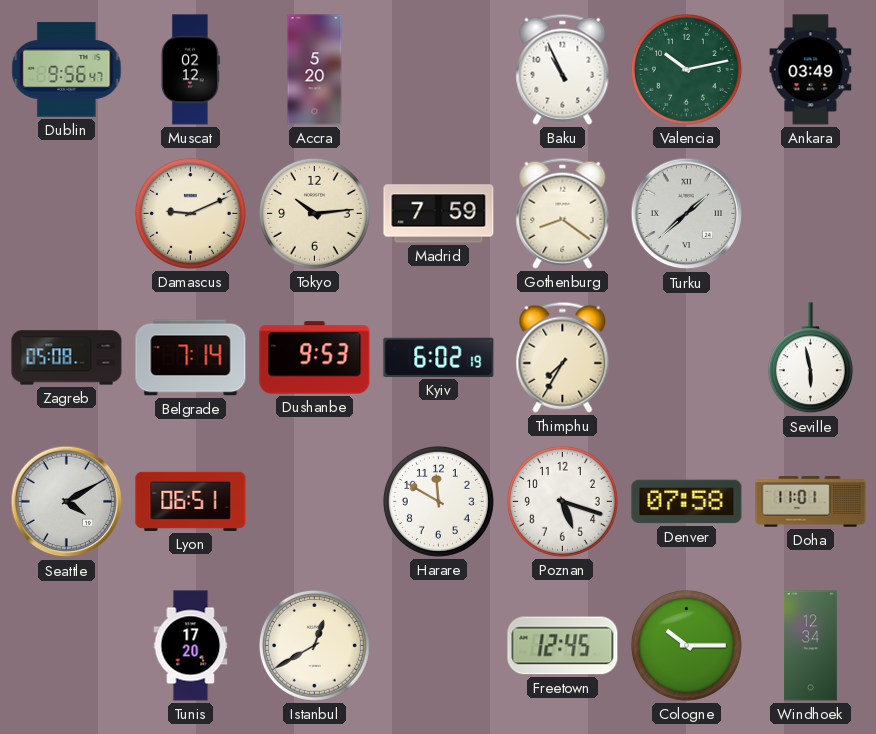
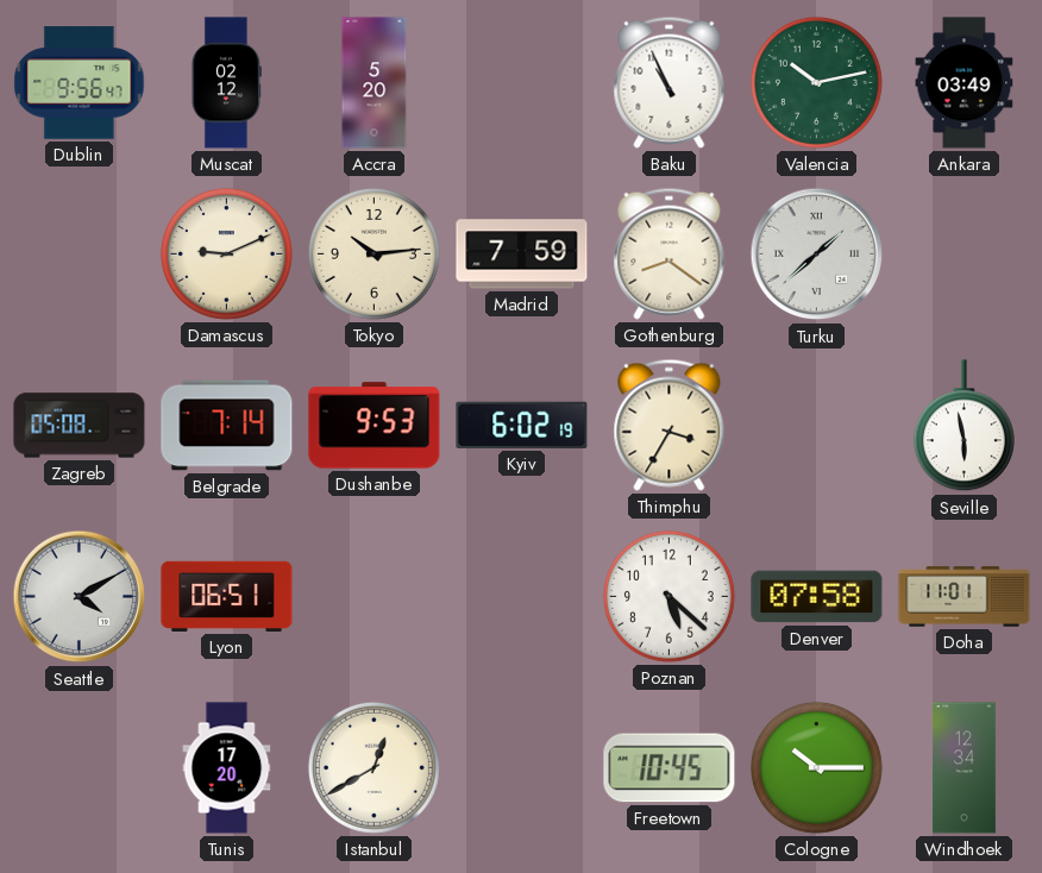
Thimphu: 7:35 -> 3:35 (670, 425)
Harare: 11:50 -> none (438, 501)
Poznan: 5:18 -> 5:22 (668, 596)
Freetown: 12:45 -> 10:45 (670, 768)
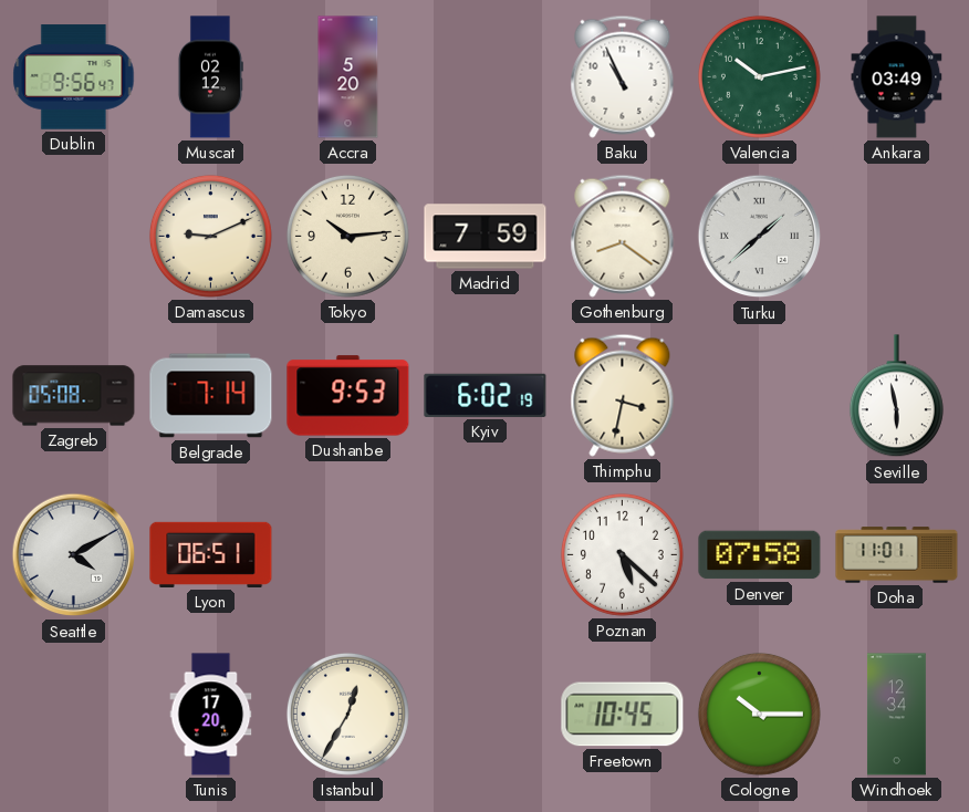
Thimphu: 3:35 -> 3:32 (623, 395)
Istanbul: 12:40 -> 12:35 (347, 714)
